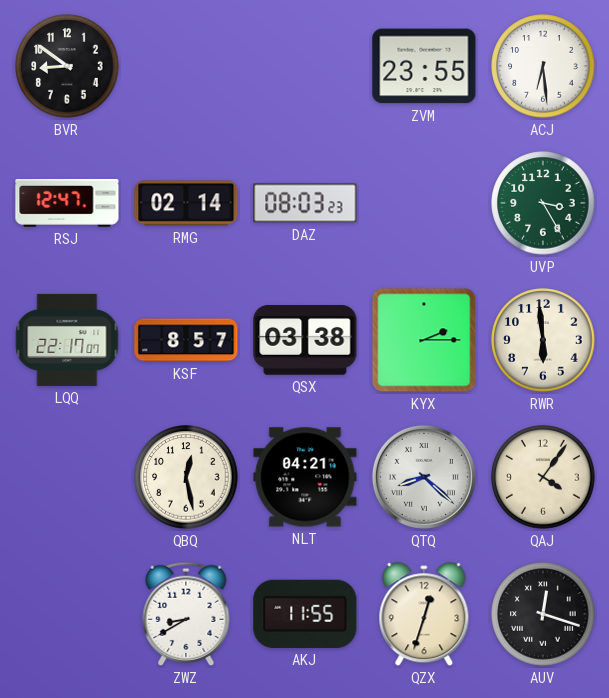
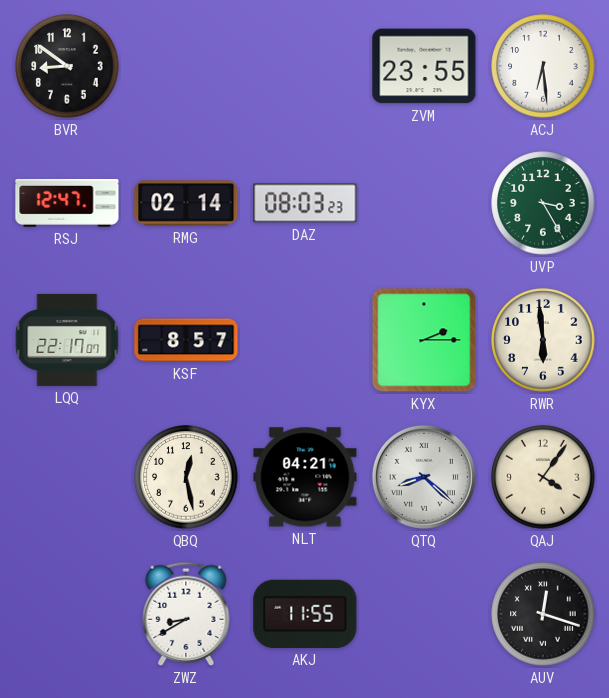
QSX: 03:38 -> none (305, 340)
QZX: 12:33 -> none (424, 615)
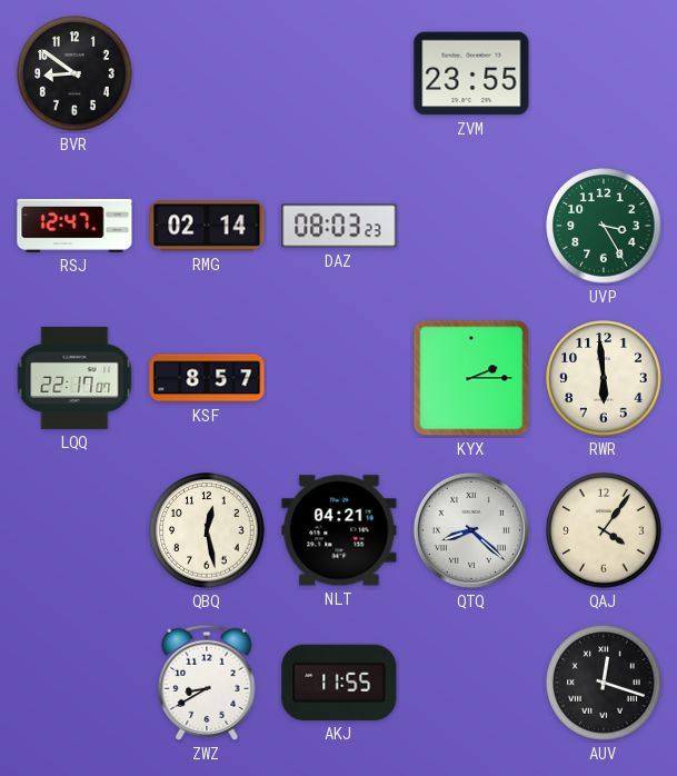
ACJ: 6:29 -> none (543, 66)
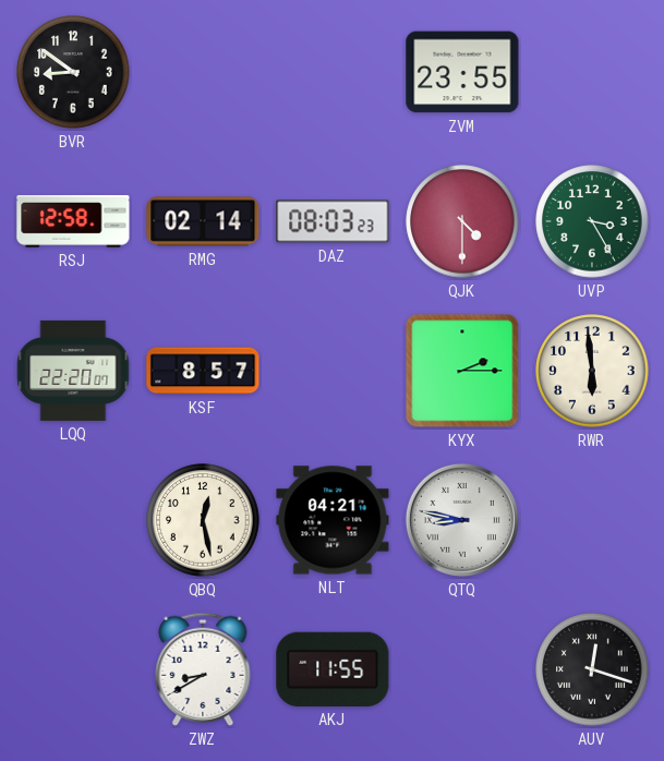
RSJ: 12:47 -> 12:58 (73, 221)
QJK: none -> 4:30 (462, 221)
LQQ: 22:17 -> 22:20 (73, 371)
QTQ: 8:22 -> 8:47 (462, 520)
QAJ: 4:06 -> none (604, 530)
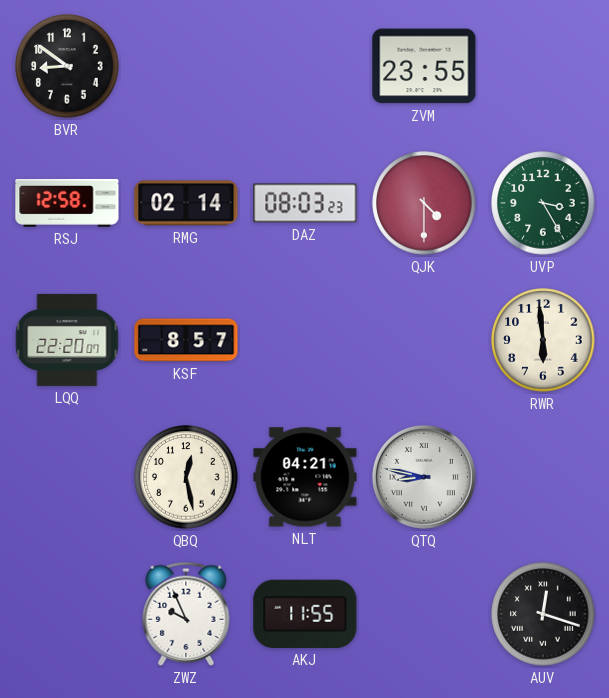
KYX: 2:15 -> none (462, 371)
ZWZ: 8:40 -> 9:56 (186, 614)
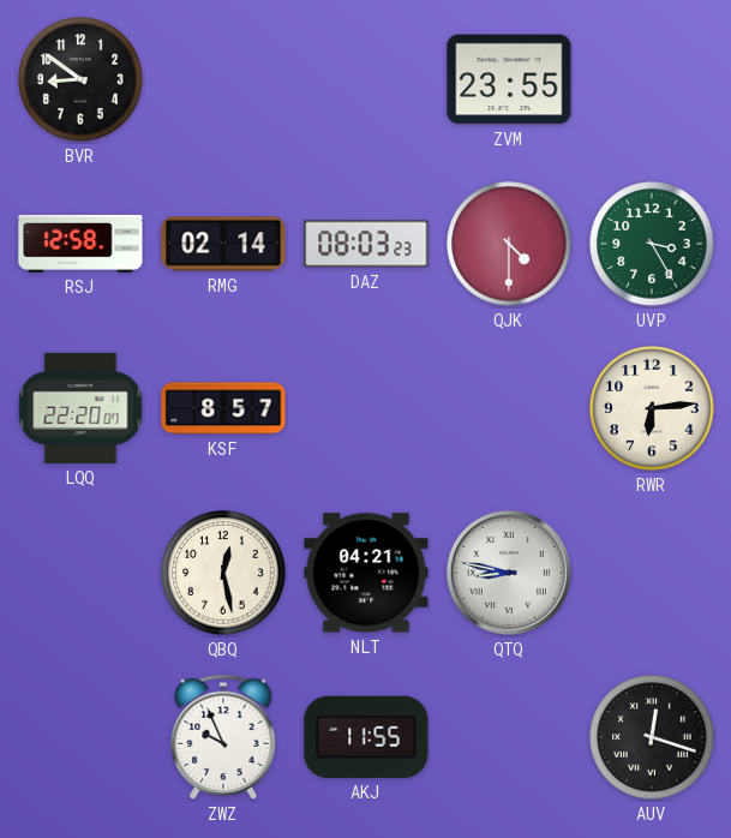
RWR: 5:59 -> 6:14 (652, 408)
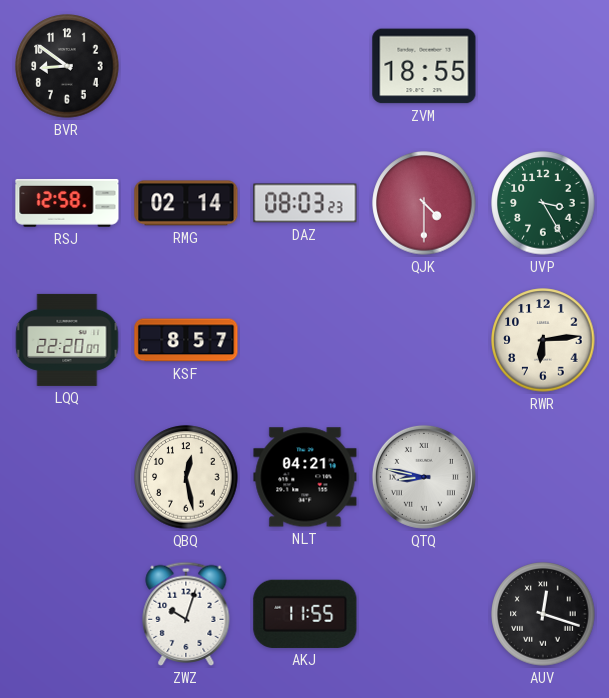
ZVM: 23:55 -> 18:55 (424, 66)
ZWZ: 9:56 -> 10:03 (186, 614)
